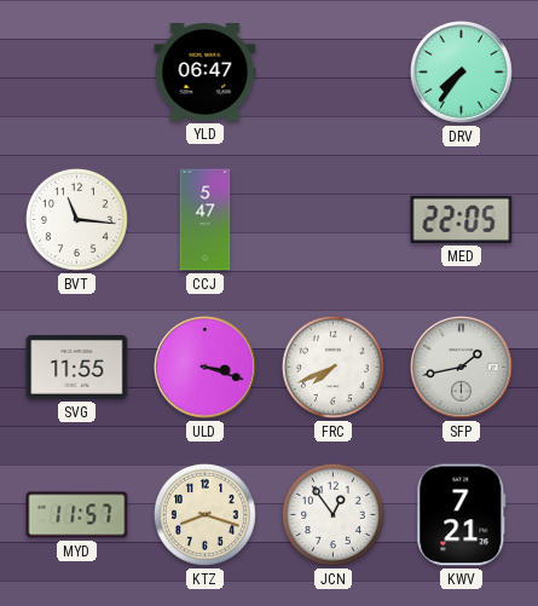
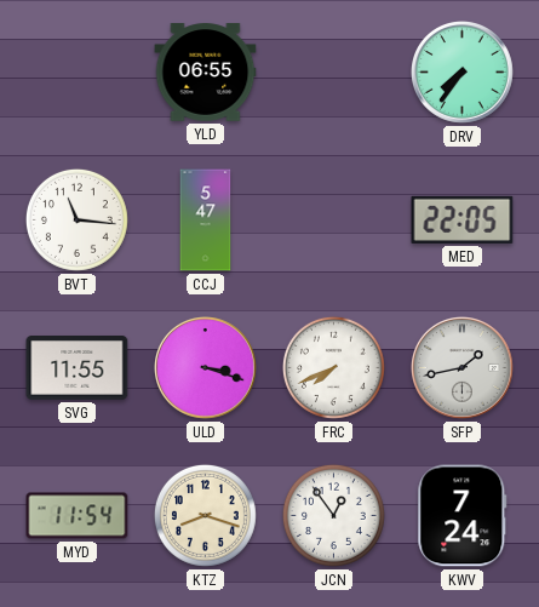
YLD: 06:47 -> 06:55 (206, 73)
MYD: 11:57 -> 11:54 (78, 516)
KWV: 7:21 -> 7:24 (463, 516)
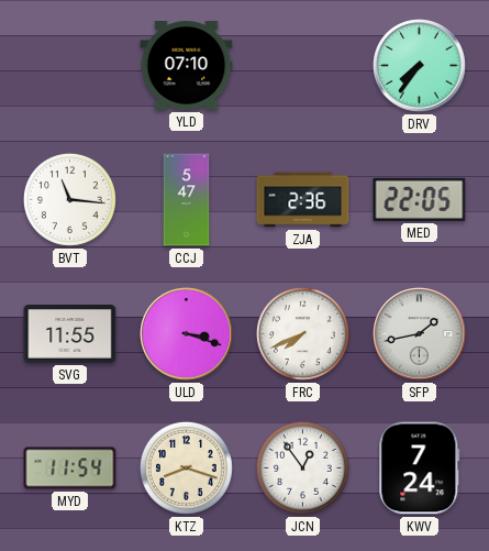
YLD: 06:55 -> 07:10 (187, 66)
ZJA: none -> 2:36 (303, 200)
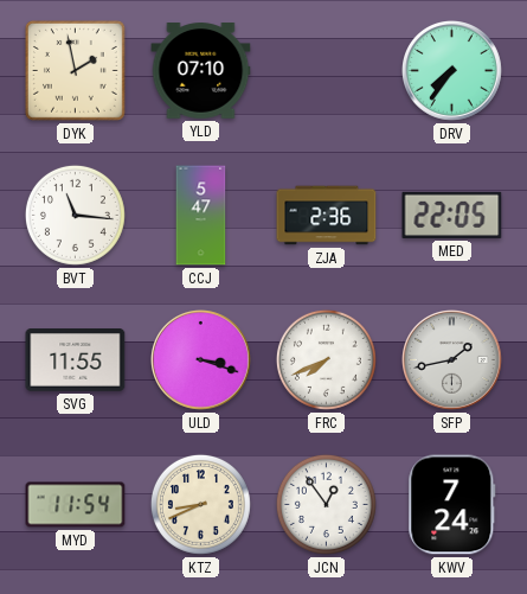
DYK: none -> 1:58 (75, 70)
KTZ: 8:18 -> 8:41 (200, 504)
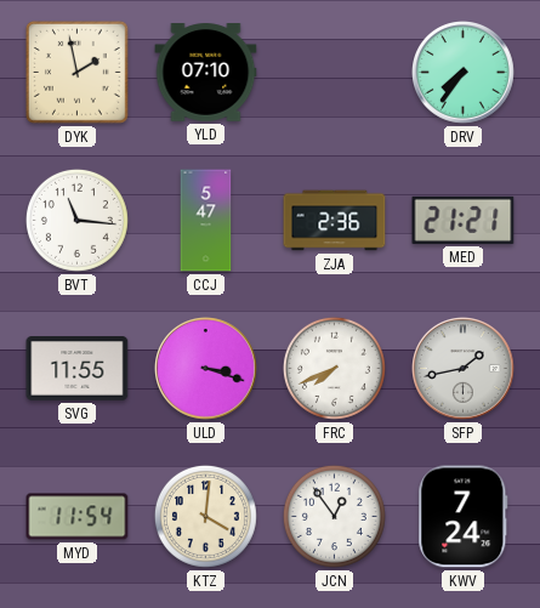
MED: 22:05 -> 21:21 (464, 220)
KTZ: 8:41 -> 4:01 (205, 516)
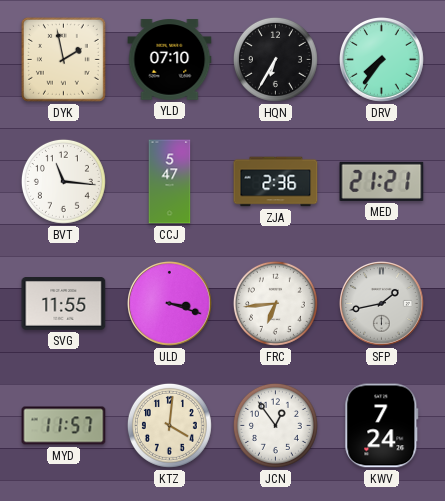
HQN: none -> 6:35 (275, 59)
FRC: 7:41 -> 6:44 (275, 303)
MYD: 11:54 -> 11:57 (64, 426)
